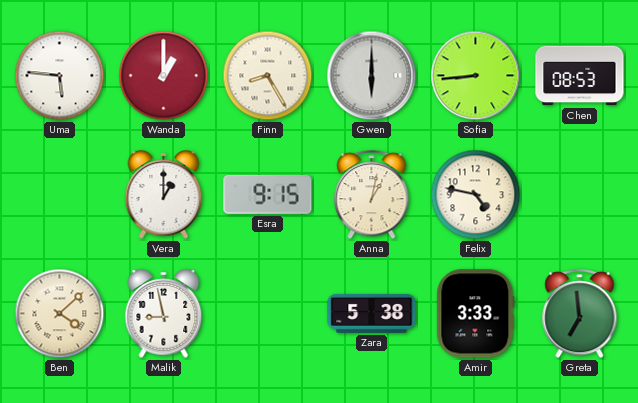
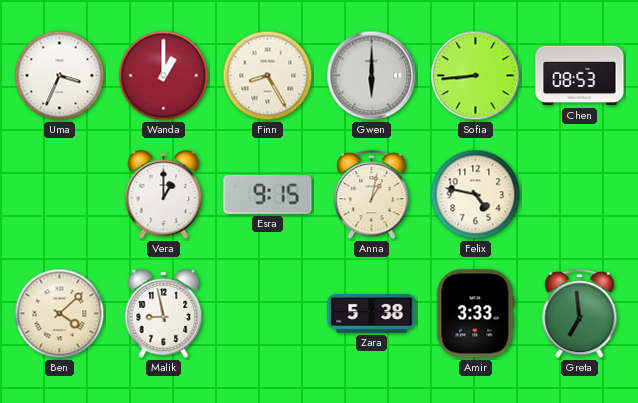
Uma: 5:46 -> 3:34 (60, 76)
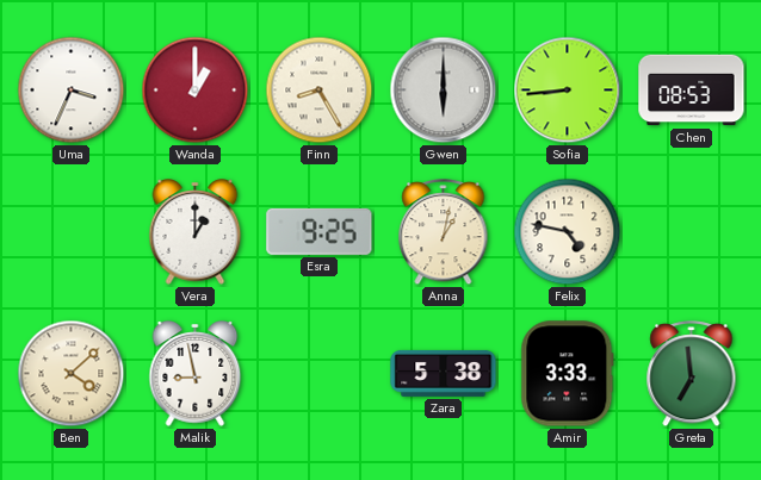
Esra: 9:15 -> 9:25 (320, 231)
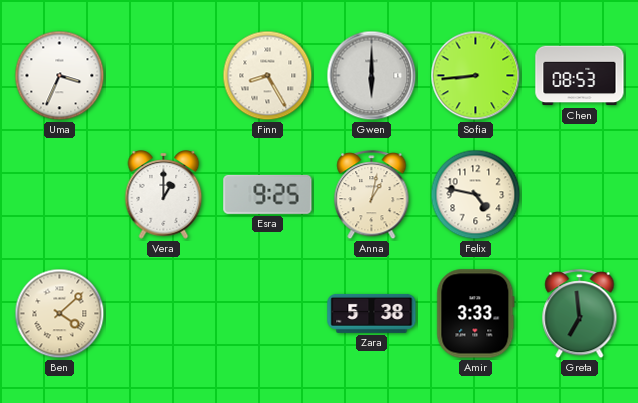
Wanda: 1:00 -> none (196, 91)
Malik: 8:58 -> none (196, 374)
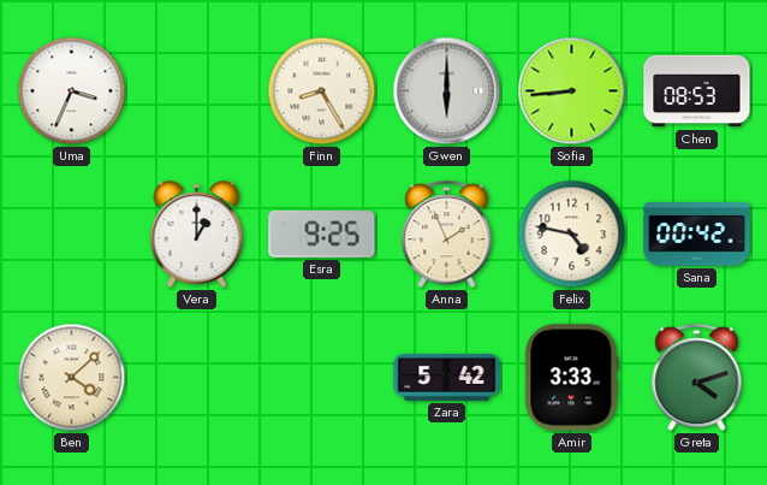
Anna: 1:02 -> 1:56 (447, 235)
Sana: none -> 00:42 (697, 235)
Zara: 5:38 -> 5:42 (447, 377)
Greta: 6:59 -> 4:12 (697, 378)
